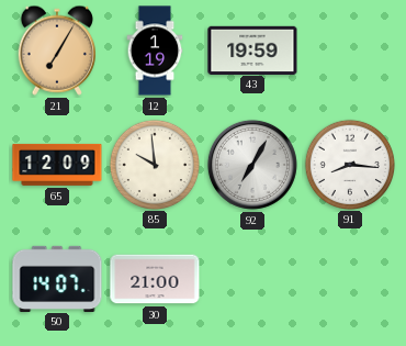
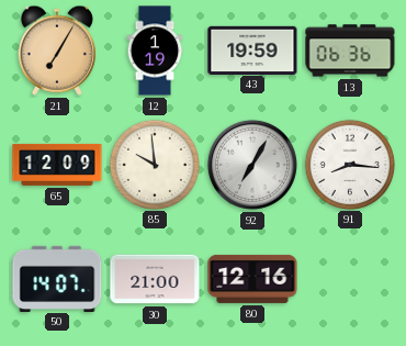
13: none -> 06:36 (350, 51)
80: none -> 12:16 (252, 279)
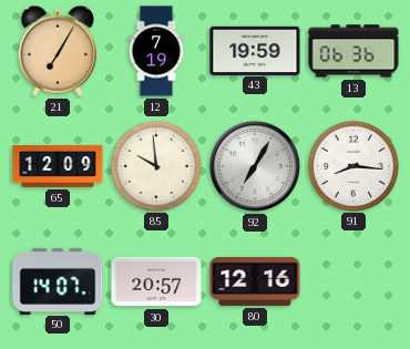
12: 1:19 -> 7:19 (156, 51)
30: 21:00 -> 20:57 (156, 281)
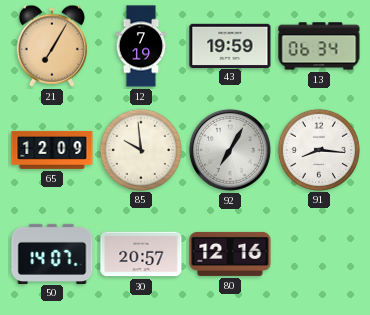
13: 06:36 -> 06:34 (319, 46)
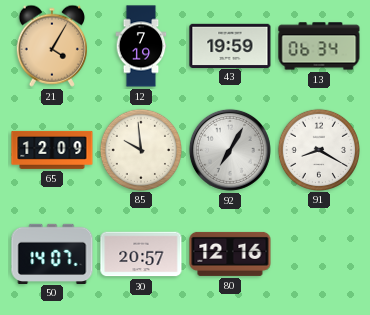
21: 7:05 -> 4:05 (52, 46)
91: 8:16 -> 8:20 (318, 149)
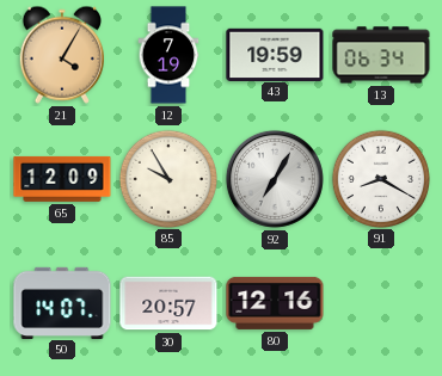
85: 9:59 -> 9:55 (167, 178)
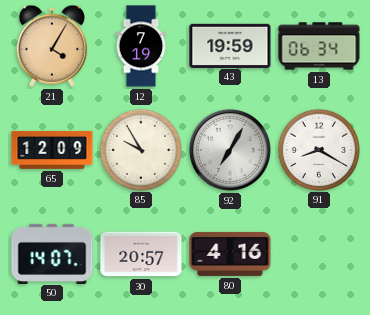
80: 12:16 -> 4:16 (230, 254)
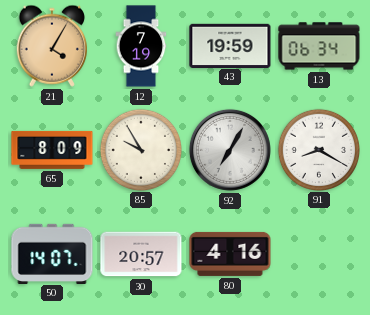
65: 12:09 -> 8:09 (52, 150)
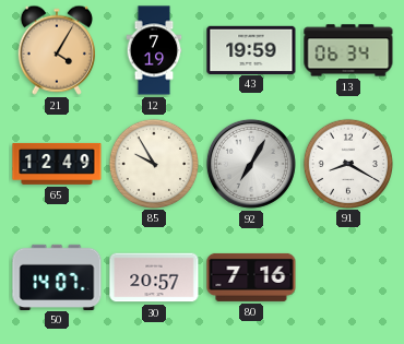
65: 8:09 -> 12:49 (57, 164)
80: 4:16 -> 7:16 (251, 277)
